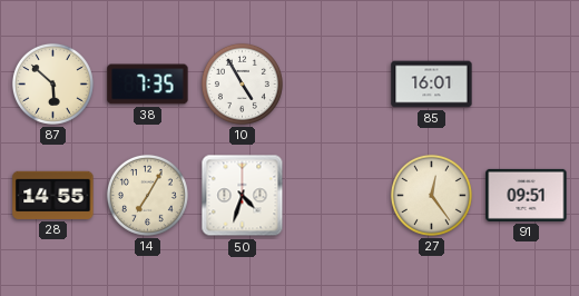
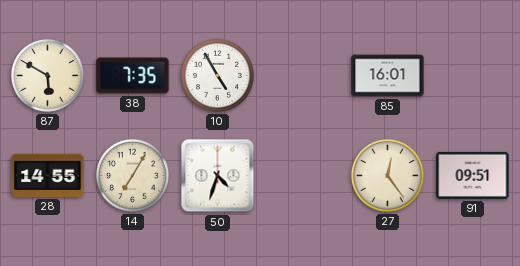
87: 5:52 -> 5:50 (47, 75)
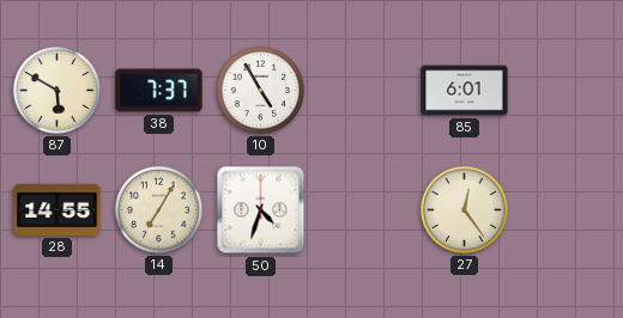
38: 7:35 -> 7:37 (159, 91)
85: 16:01 -> 6:01 (465, 91)
91: 09:51 -> none (473, 175)
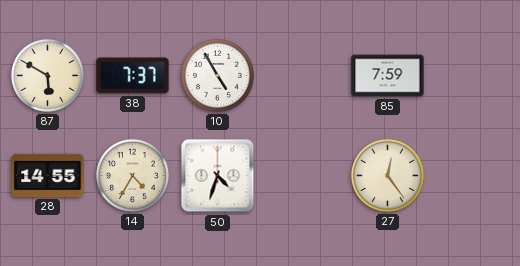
85: 6:01 -> 7:59 (388, 76)
14: 7:05 -> 4:35 (132, 175)
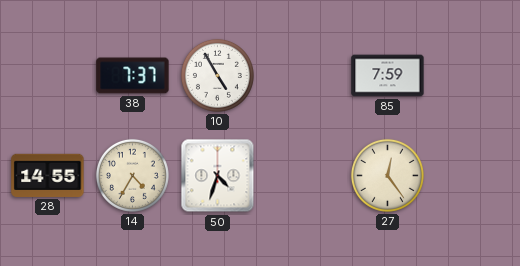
87: 5:50 -> none (47, 75)
